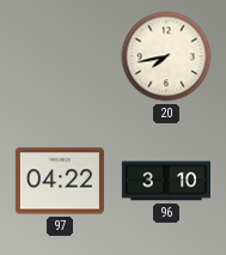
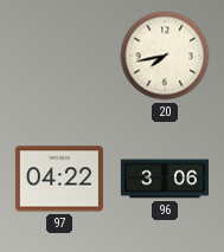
96: 3:10 -> 3:06 (164, 179)
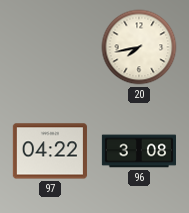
96: 3:06 -> 3:08 (138, 151)
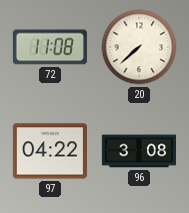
72: none -> 11:08 (50, 47)
20: 7:43 -> 7:38 (139, 47)
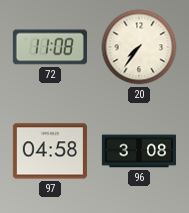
20: 7:38 -> 7:36 (139, 47)
97: 04:22 -> 04:58 (50, 151)
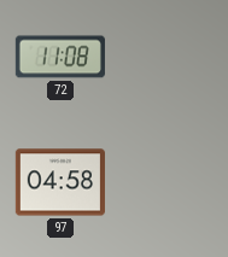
20: 7:36 -> none (139, 47)
96: 3:08 -> none (138, 151)
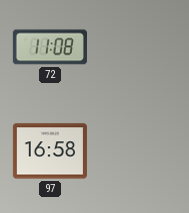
97: 04:58 -> 16:58 (50, 151)
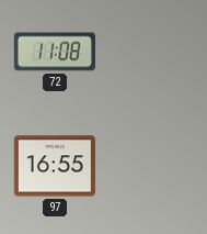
97: 16:58 -> 16:55 (55, 166)
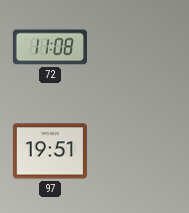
97: 16:55 -> 19:51 (50, 151)
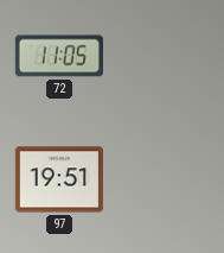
72: 11:08 -> 11:05 (59, 56)
